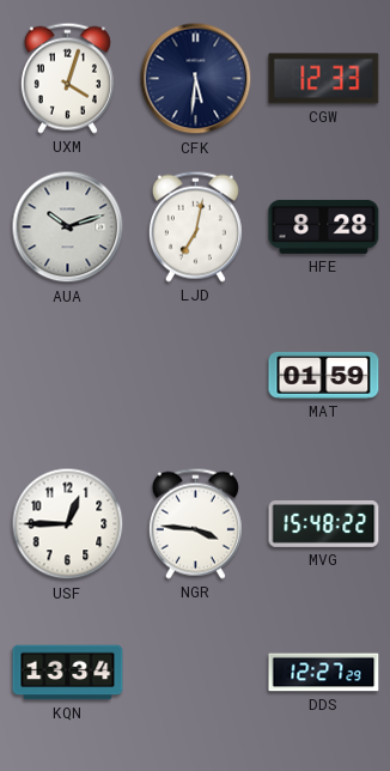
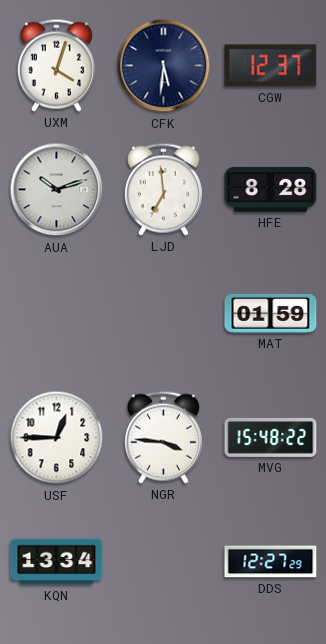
CGW: 12:33 -> 12:37 (271, 66)
LJD: 7:02 -> 6:59 (163, 189)
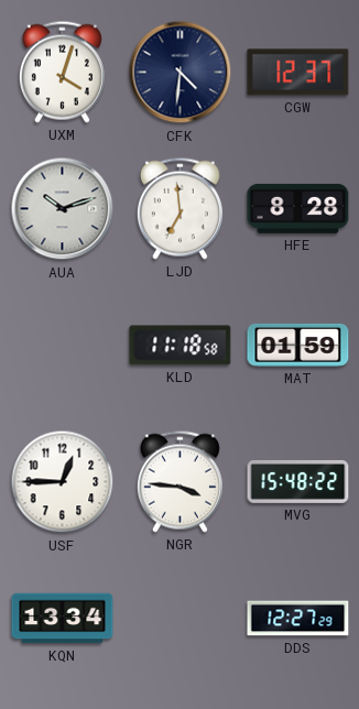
CFK: 5:31 -> 4:31 (181, 73)
KLD: none -> 11:18 (181, 346)
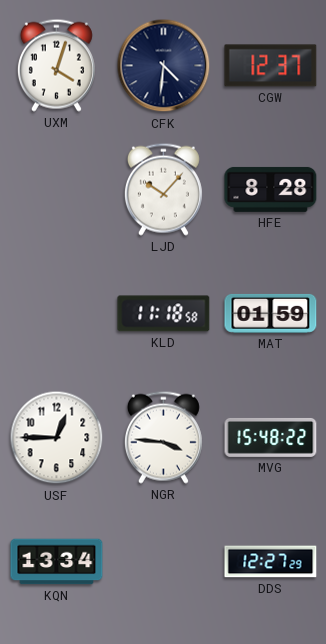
AUA: 10:12 -> none (63, 209)
LJD: 6:59 -> 10:07 (163, 189)
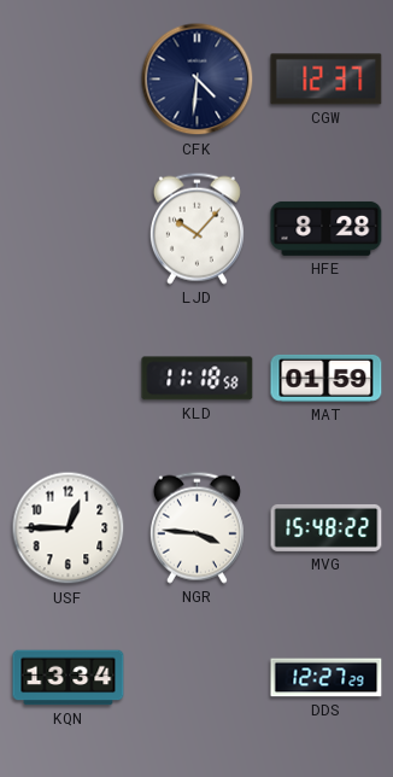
UXM: 4:03 -> none (56, 65)
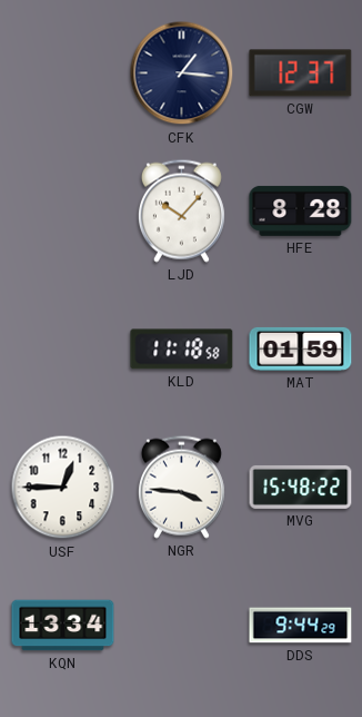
CFK: 4:31 -> 1:16 (182, 73)
DDS: 12:27 -> 9:44 (301, 626)
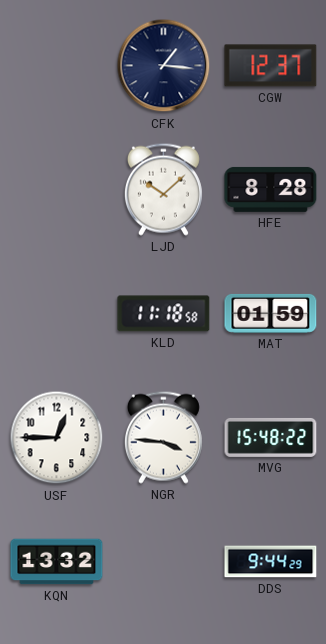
LJD: 10:07 -> 10:08 (163, 189)
KQN: 13:34 -> 13:32 (57, 562)
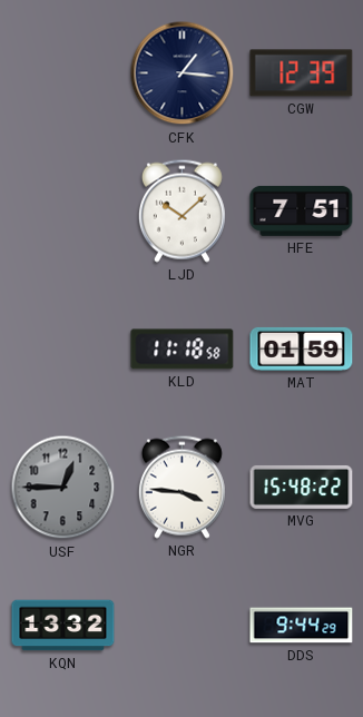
CGW: 12:37 -> 12:39 (302, 73)
HFE: 8:28 -> 7:51 (302, 210)
USF dial: white -> grey (63, 488)
